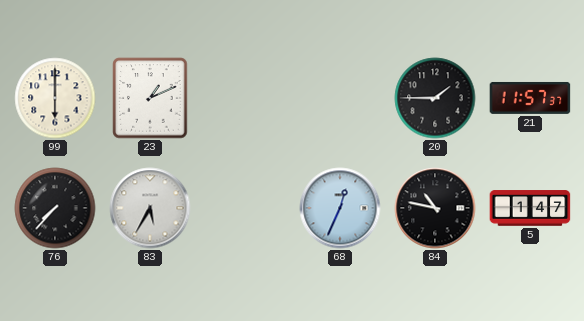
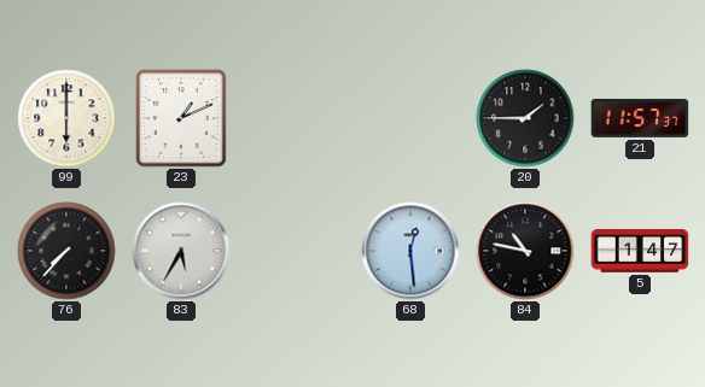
68: 12:34 -> 12:29 (410, 251)
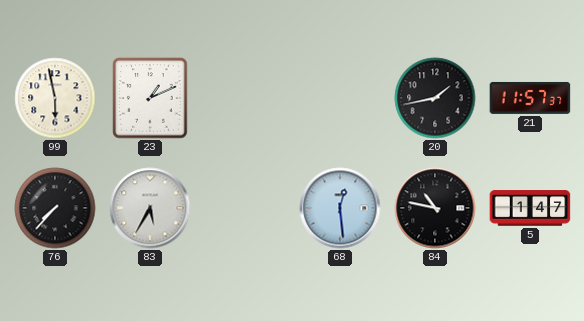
99: 6:00 -> 5:58 (55, 98)
20: 1:45 -> 1:43 (435, 98)
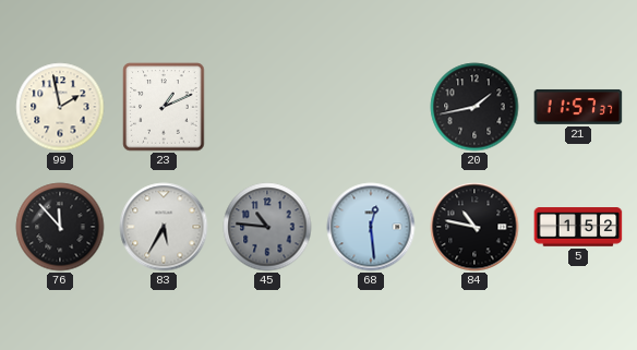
99: 5:58 -> 1:58 (60, 107)
76: 7:37 -> 11:53 (60, 227)
45: none -> 10:46 (267, 227)
5: 1:47 -> 1:52 (578, 227)
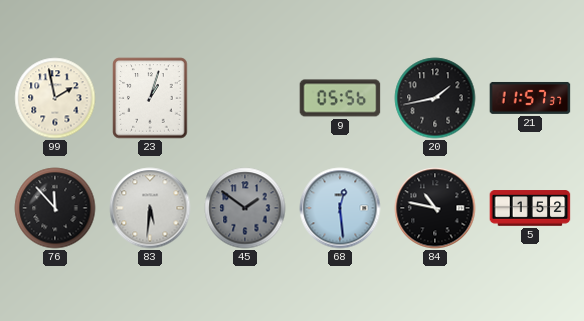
23: 1:11 -> 1:03 (150, 98)
9: none -> 05:56 (340, 98)
83: 5:35 -> 5:31 (150, 208)
45: 10:46 -> 1:51 (245, 208)
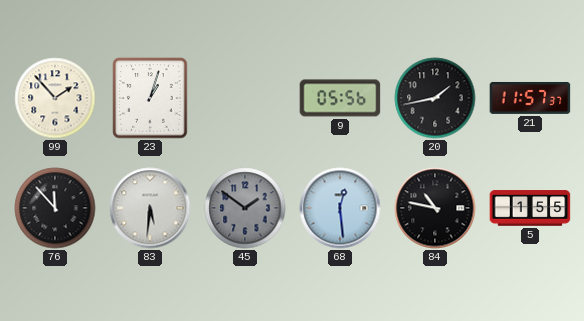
99: 1:58 -> 1:53 (55, 98)
5: 1:52 -> 1:55 (530, 208)
